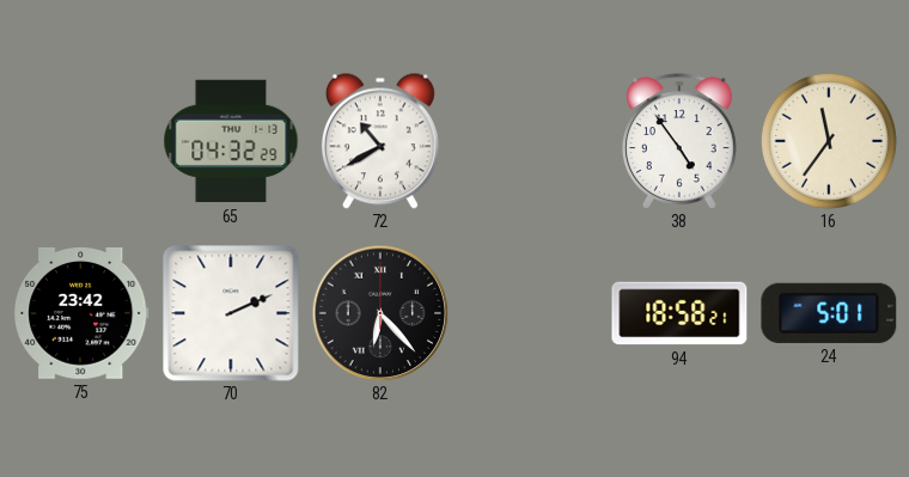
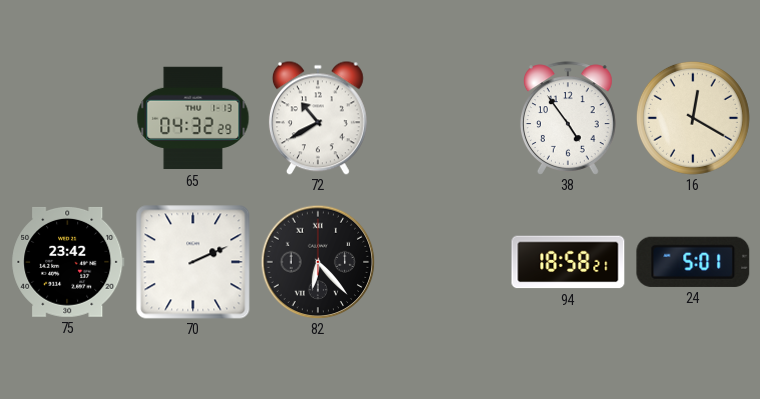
16: 11:36 -> 12:20 (693, 118)
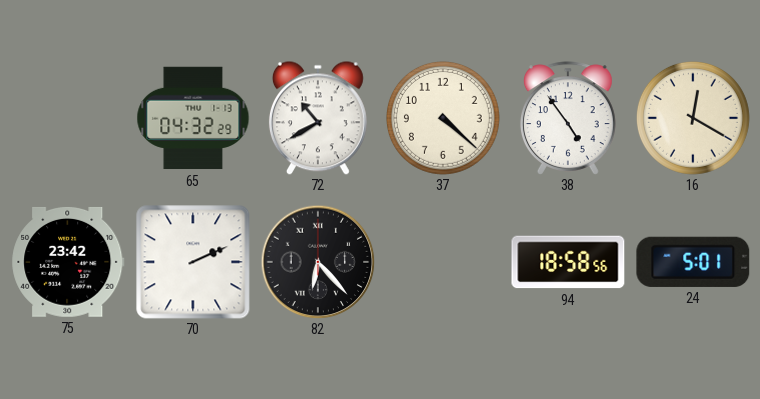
37: none -> 4:22 (443, 118)
94: 18:58:21 -> 18:58:56 (568, 262)
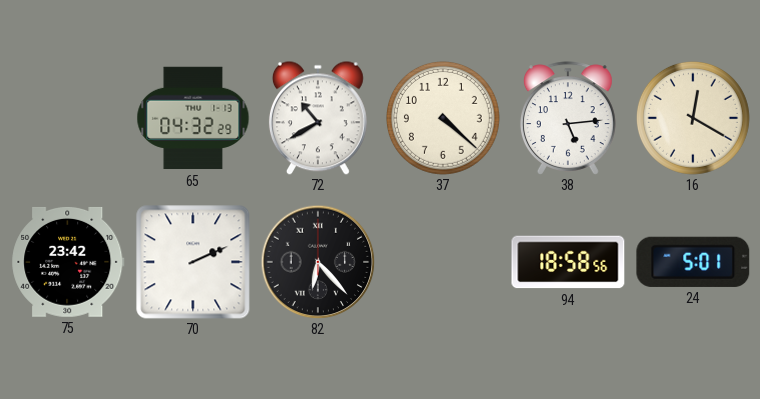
38: 4:54 -> 5:14 (568, 118)
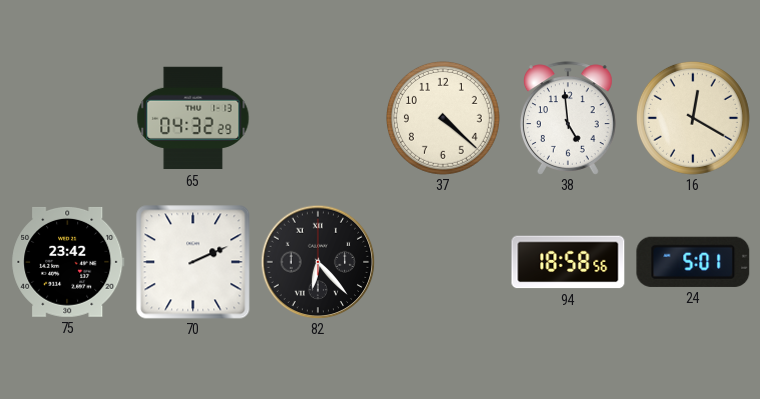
72: 10:40 -> none (318, 118)
38: 5:14 -> 4:59 (568, 118)
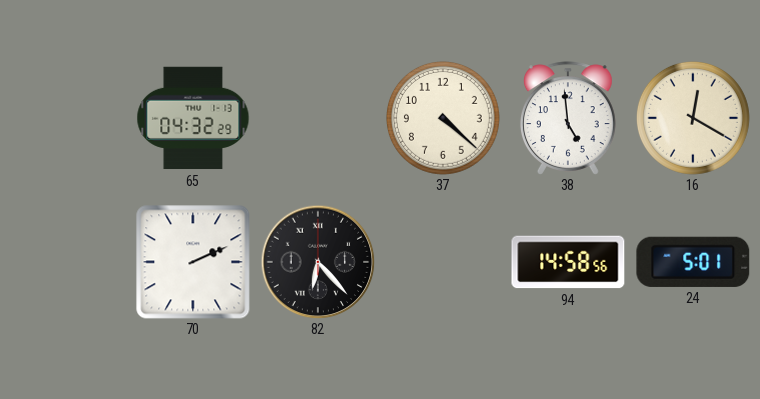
75: 23:42 -> none (68, 262)
94: 18:58 -> 14:58 (568, 262)
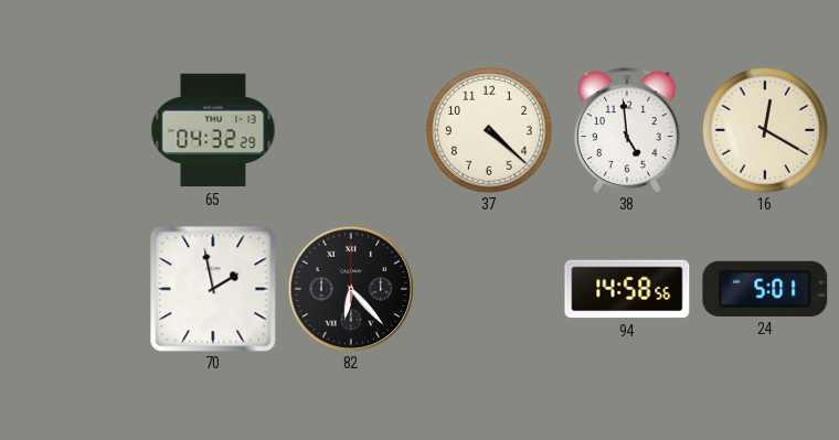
70: 2:11 -> 1:58 (213, 289)
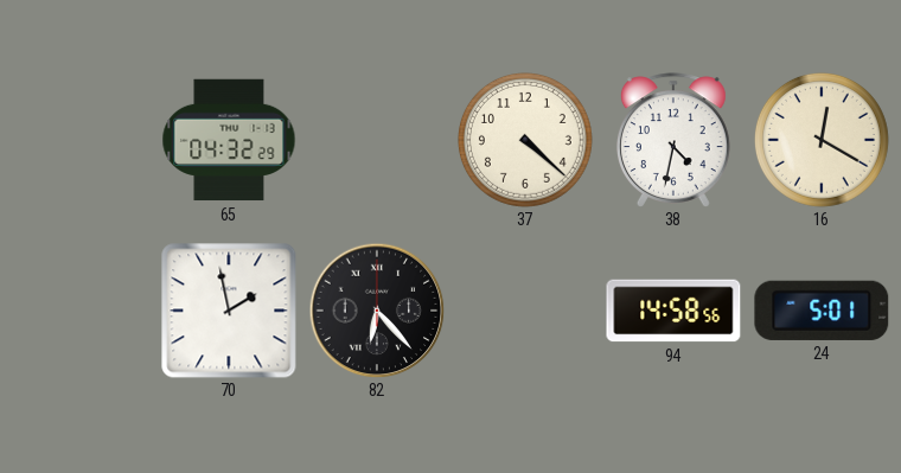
38: 4:59 -> 4:32 (673, 140)
